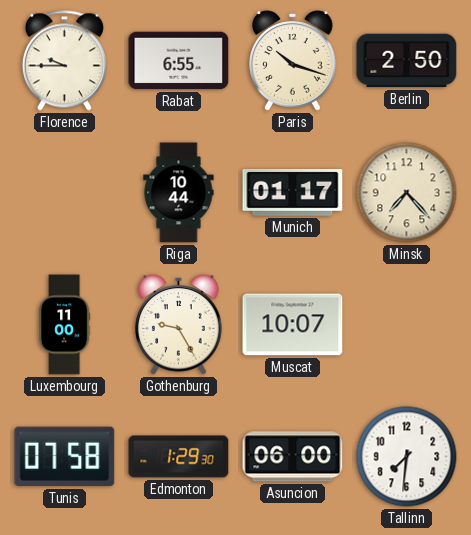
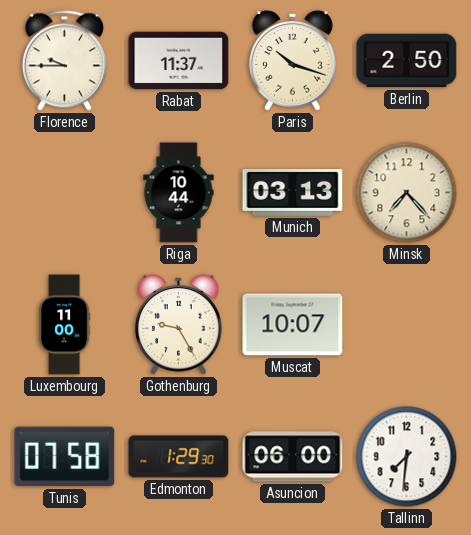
Rabat: 6:55 -> 11:37 (179, 61)
Munich: 01:17 -> 03:13 (293, 193)
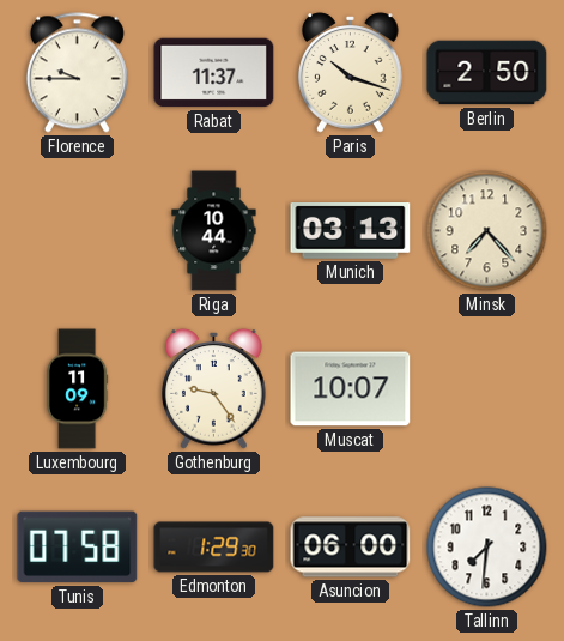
Luxembourg: 11:00 -> 11:09 (77, 389)
Gothenburg: 9:25 -> 9:24 (214, 389)
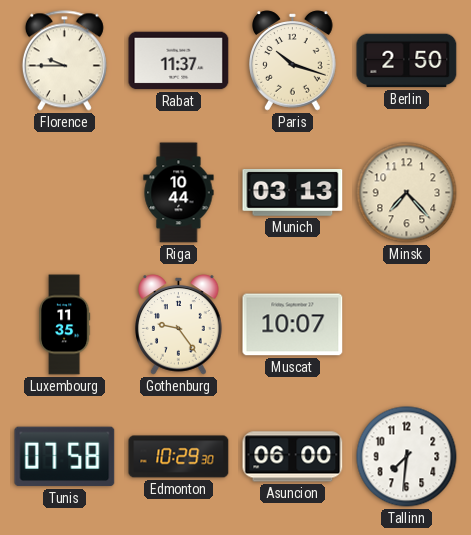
Luxembourg: 11:09 -> 11:35 (64, 325)
Edmonton: 1:29 -> 10:29 (179, 457)
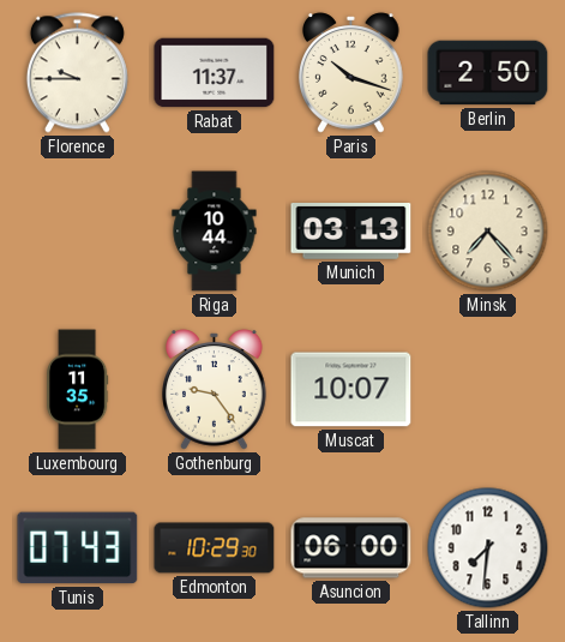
Tunis: 07:58 -> 07:43 (78, 548)
